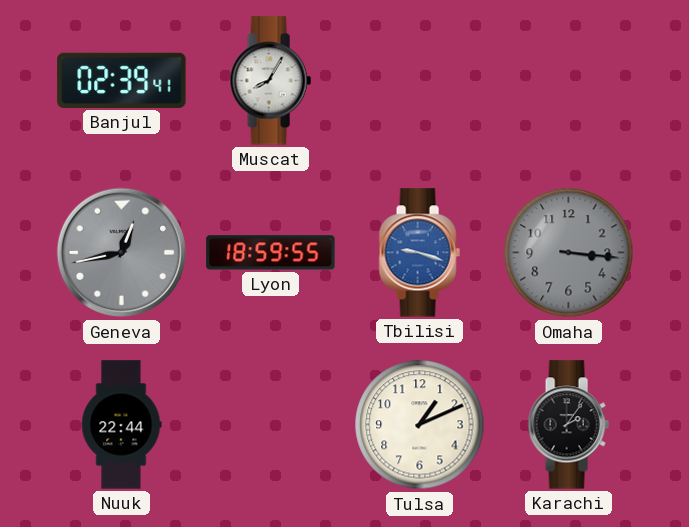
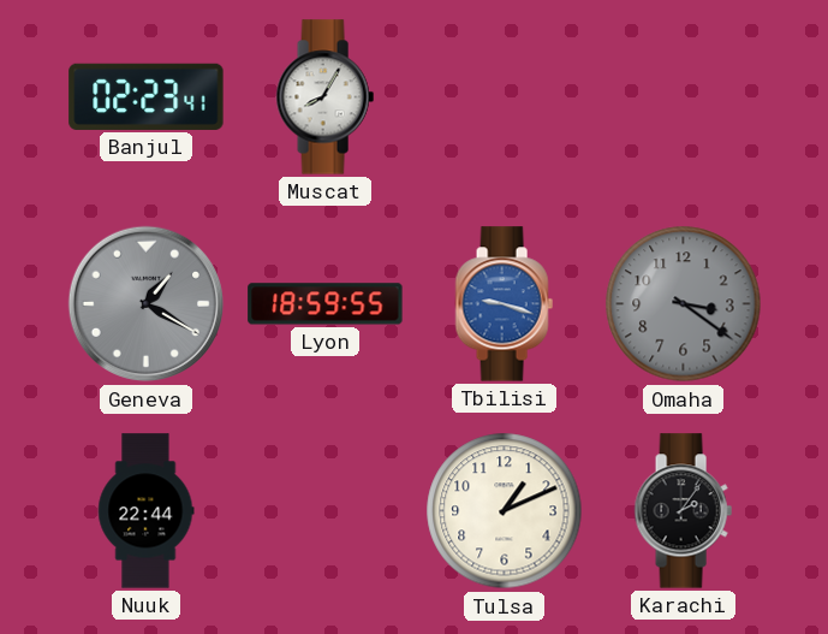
Banjul: 02:39 -> 02:23 (147, 96)
Geneva: 12:43 -> 1:20 (147, 304)
Omaha: 3:16 -> 3:21 (684, 304)
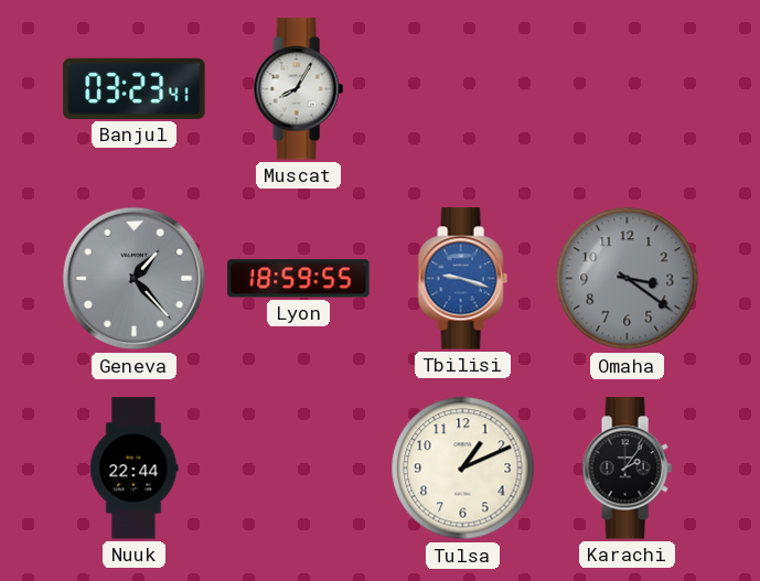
Banjul: 02:23 -> 03:23 (135, 88)
Geneva: 1:20 -> 1:23 (135, 279)
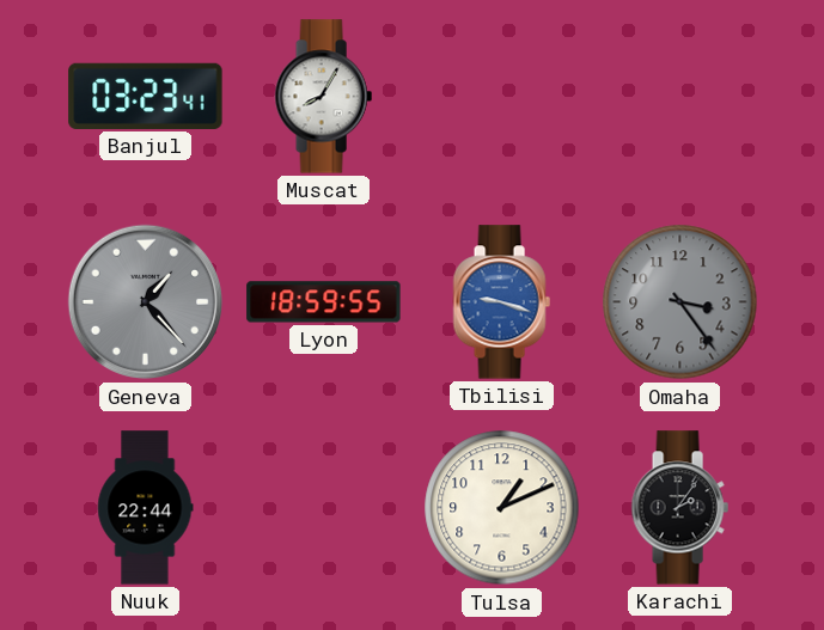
Omaha: 3:21 -> 3:24 (680, 302)
